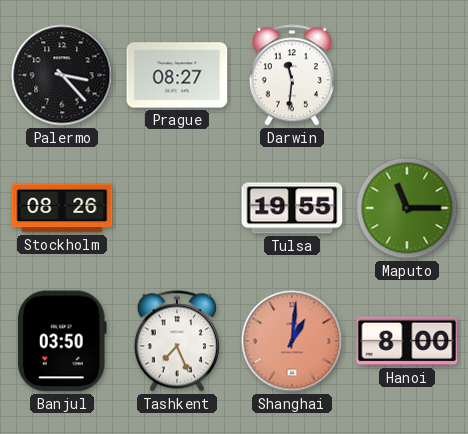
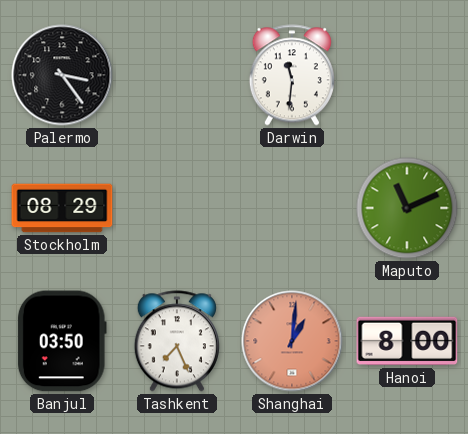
Palermo: 3:23 -> 3:24 (62, 75)
Prague: 08:27 -> none (177, 75)
Stockholm: 08:26 -> 08:29 (62, 208)
Tulsa: 19:55 -> none (292, 208)
Maputo: 11:15 -> 11:11 (407, 208)
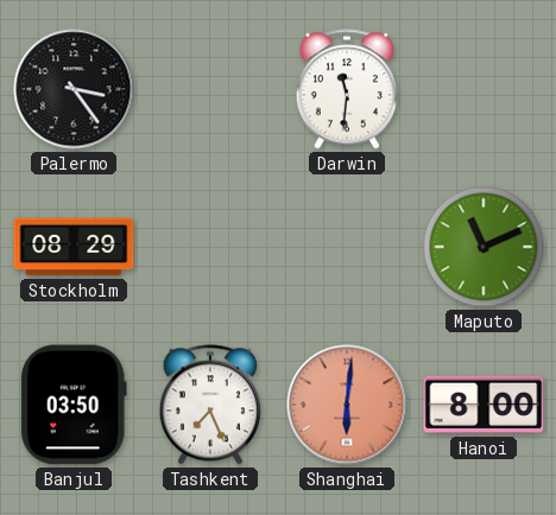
Shanghai: 1:01 -> 6:01 (347, 405)
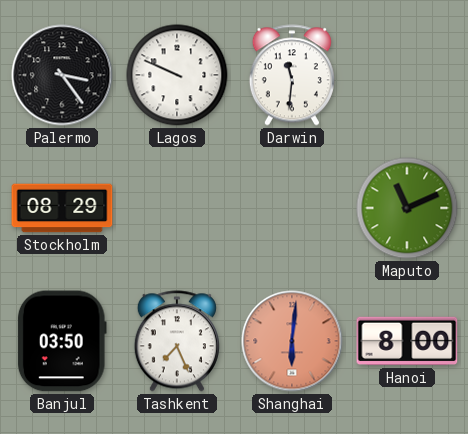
Lagos: none -> 9:49 (177, 75)
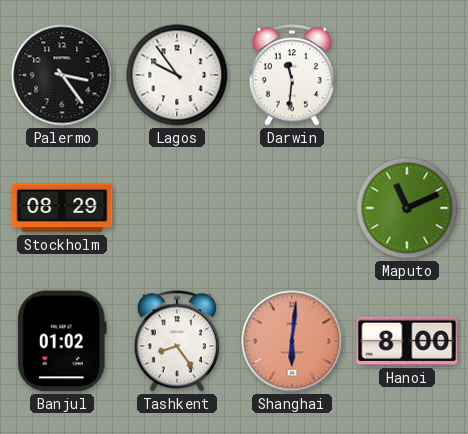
Lagos: 9:49 -> 9:54 (177, 75)
Banjul: 03:50 -> 01:02 (62, 341)
Tashkent: 7:26 -> 8:24 (177, 341)
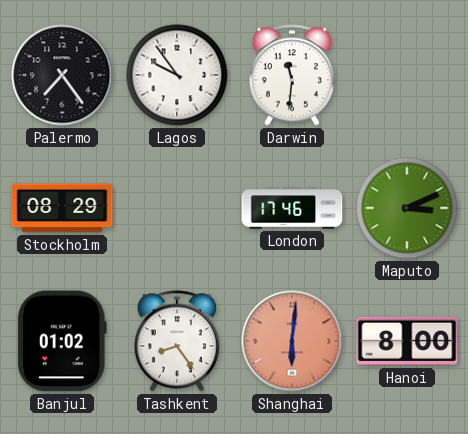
Palermo: 3:24 -> 7:24 (62, 75)
London: none -> 17:46 (292, 208)
Maputo: 11:11 -> 3:11 (407, 208)
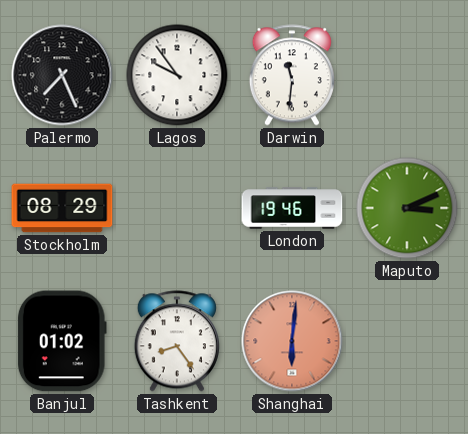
Palermo: 7:24 -> 7:26 (62, 75)
London: 17:46 -> 19:46 (292, 208)
Hanoi: 8:00 -> none (407, 341)
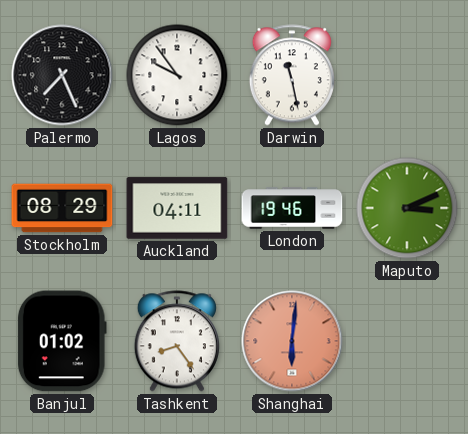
Darwin: 11:31 -> 11:28 (292, 75)
Auckland: none -> 04:11 (177, 208)
